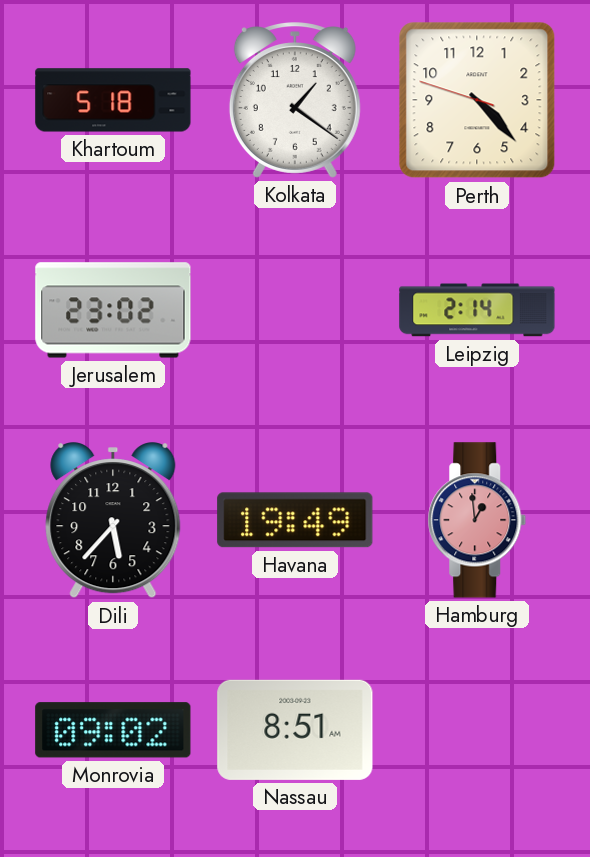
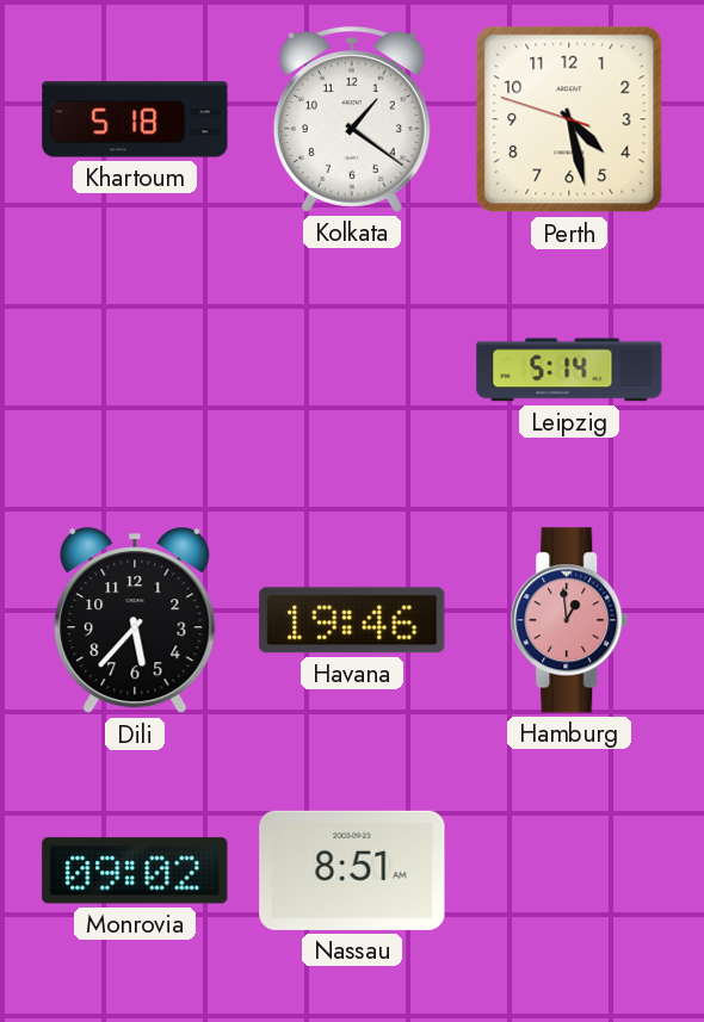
Perth: 4:22 -> 4:27 (569, 119)
Jerusalem: 23:02 -> none (113, 310)
Leipzig: 2:14 -> 5:14 (569, 370)
Havana: 19:49 -> 19:46 (352, 620)
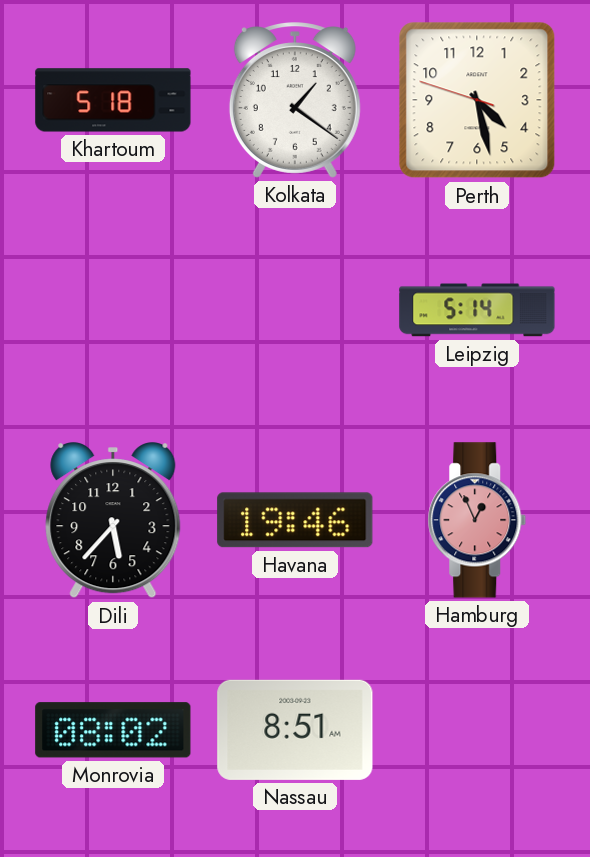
Hamburg: 12:59 -> 12:56 (477, 520)
Monrovia: 09:02 -> 08:02 (113, 730)
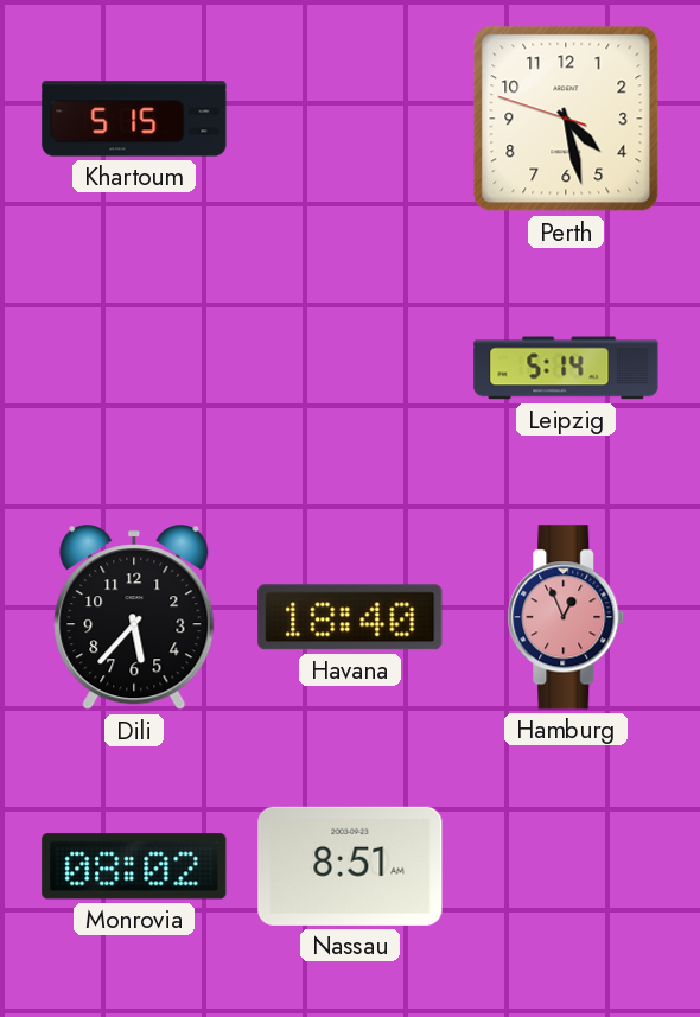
Khartoum: 5:18 -> 5:15 (134, 119)
Kolkata: 1:21 -> none (295, 100)
Havana: 19:46 -> 18:40 (350, 617)
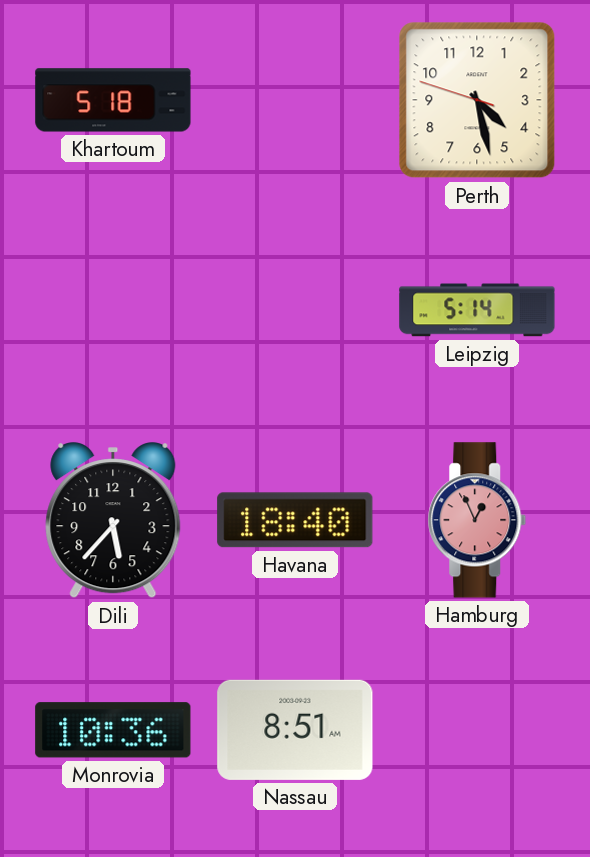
Khartoum: 5:15 -> 5:18 (113, 100)
Monrovia: 08:02 -> 10:36 (113, 730)
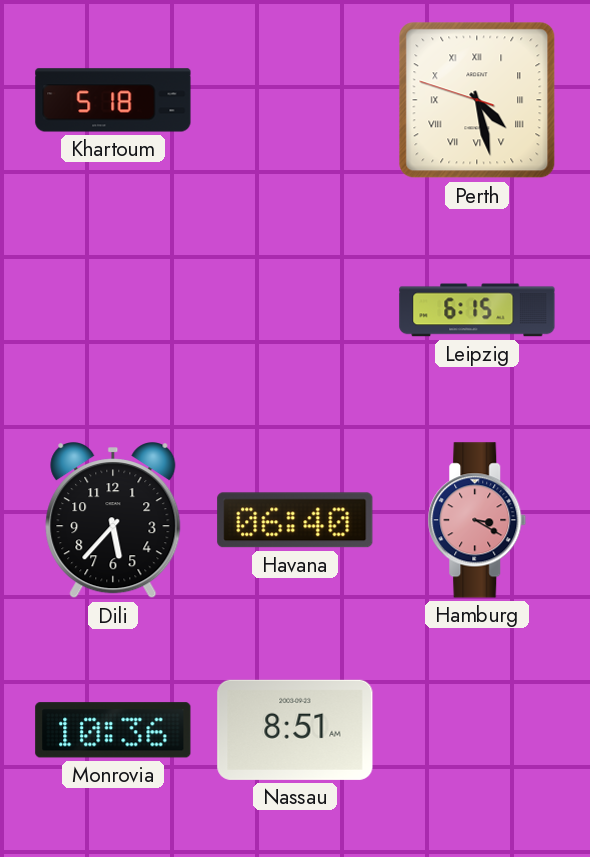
Perth numerals: Arabic -> Roman (477, 100)
Leipzig: 5:14 -> 6:15 (477, 310)
Havana: 18:40 -> 06:40 (295, 520)
Hamburg: 12:56 -> 3:20 (477, 520)
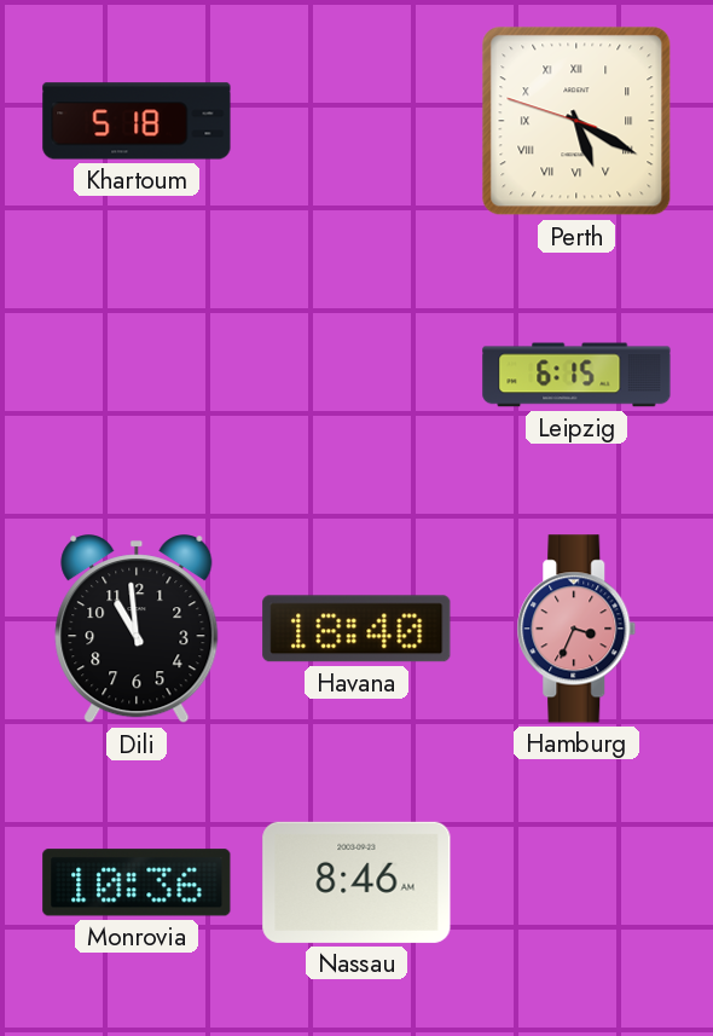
Perth: 4:27 -> 5:19 (576, 121)
Dili: 5:37 -> 10:59 (137, 630)
Havana: 06:40 -> 18:40 (356, 629)
Hamburg: 3:20 -> 3:34 (576, 629)
Nassau: 8:51 -> 8:46 (356, 882)
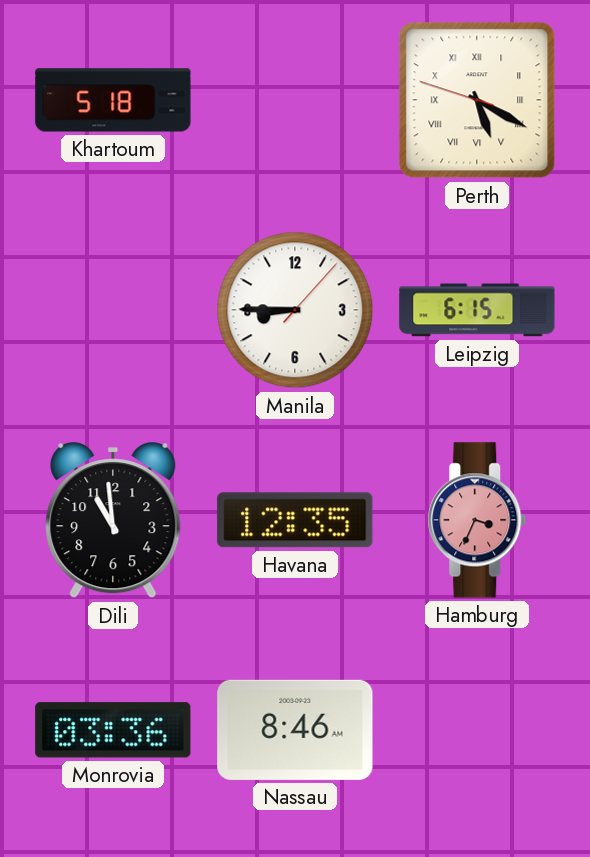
Manila: none -> 8:45 (295, 310)
Havana: 18:40 -> 12:35 (295, 520)
Monrovia: 10:36 -> 03:36 (113, 730)
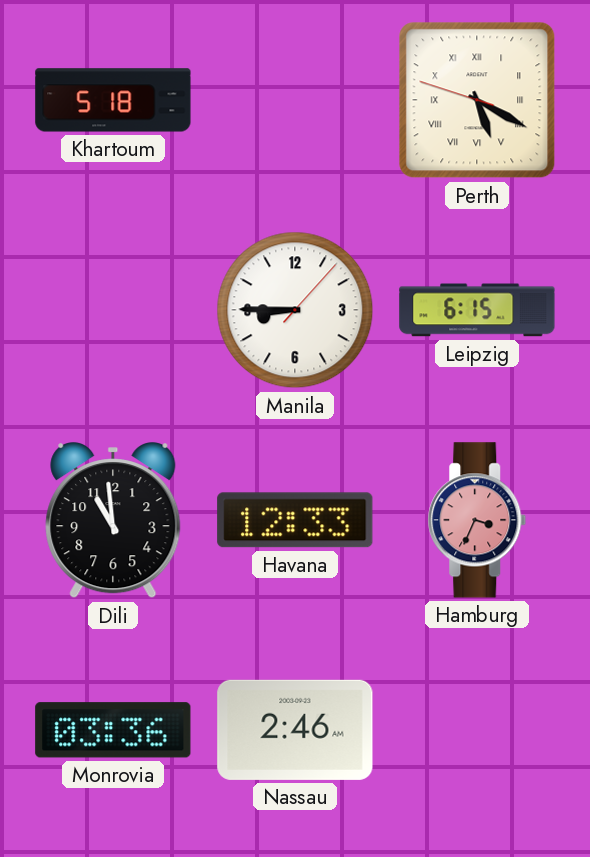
Havana: 12:35 -> 12:33 (295, 520)
Nassau: 8:46 -> 2:46 (295, 730)
